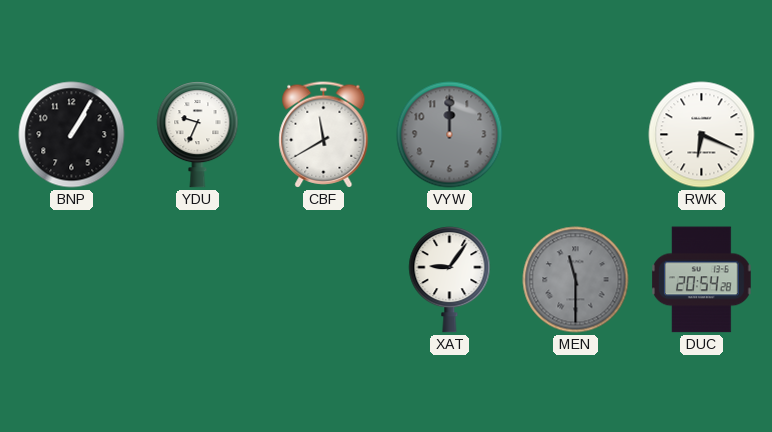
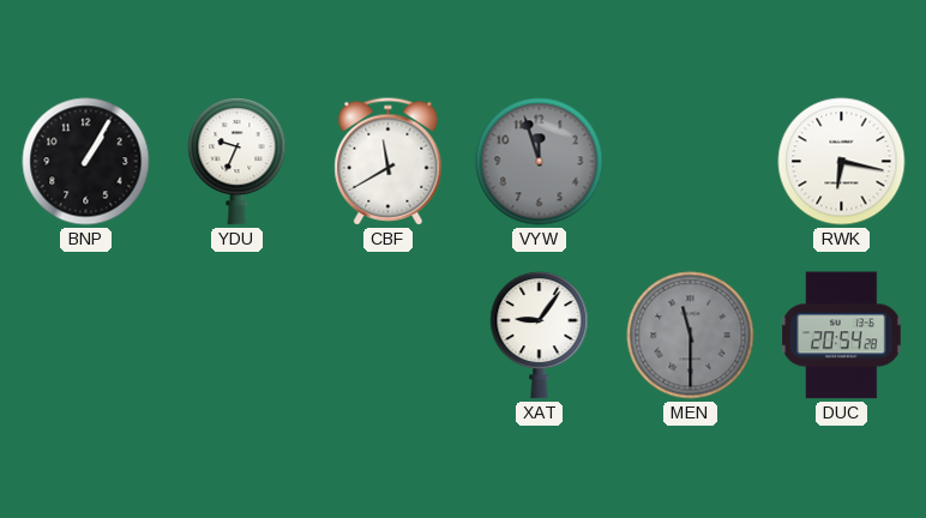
VYW: 12:00 -> 11:57 (540, 162)
RWK: 6:19 -> 6:17 (842, 162)
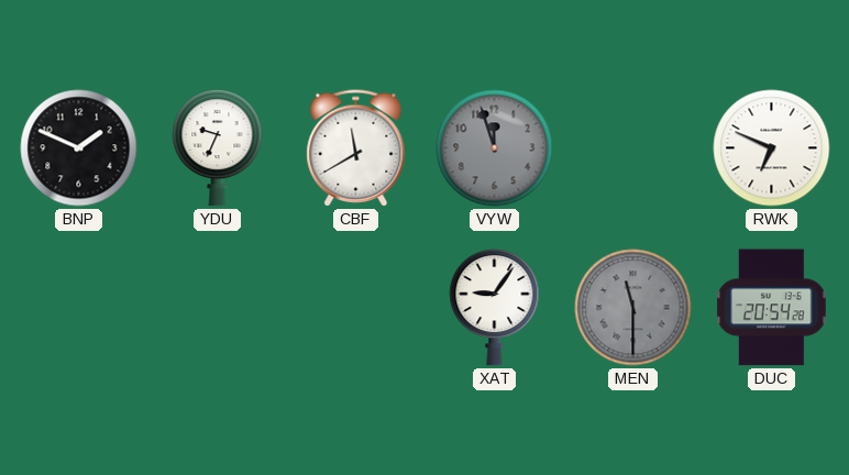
BNP: 1:05 -> 1:49 (79, 148)
RWK: 6:17 -> 6:49 (772, 148)
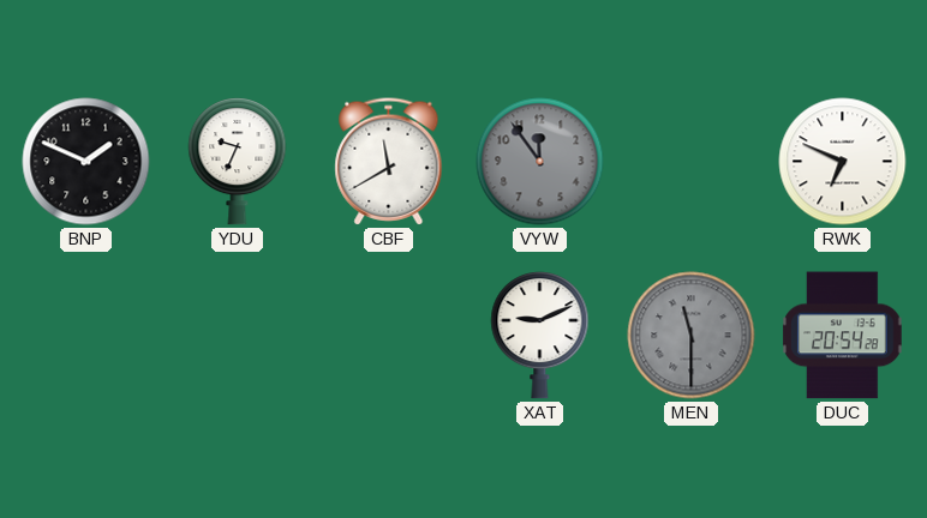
VYW: 11:57 -> 11:54 (540, 162)
XAT: 9:06 -> 9:11 (540, 336)
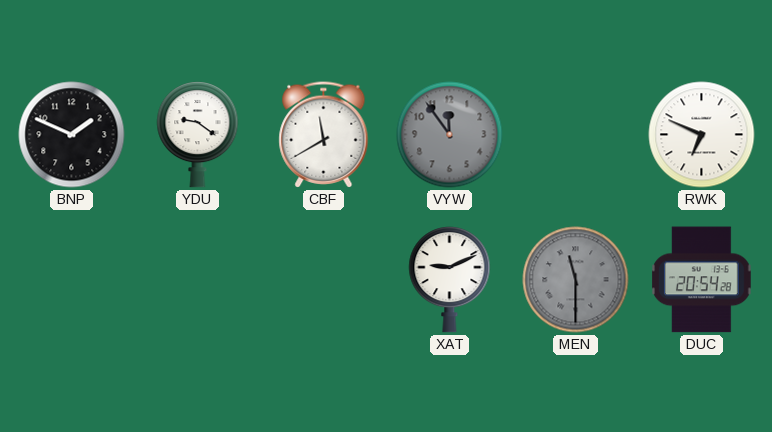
YDU: 9:34 -> 9:21 (198, 135)
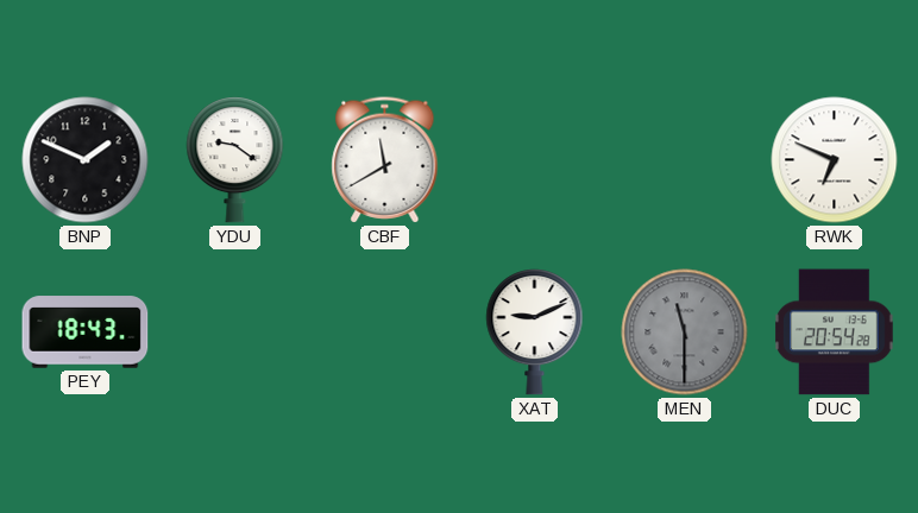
VYW: 11:54 -> none (450, 135)
PEY: none -> 18:43 (86, 332)
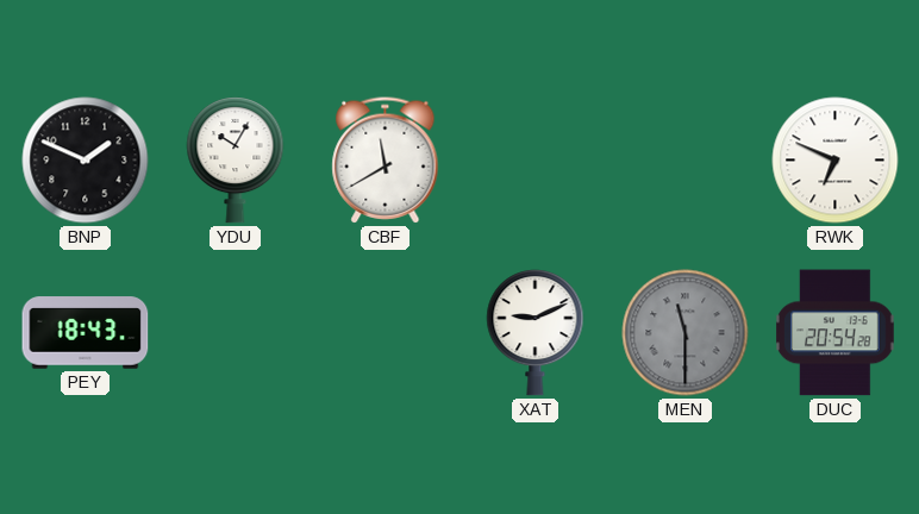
YDU: 9:21 -> 10:05 (236, 161)
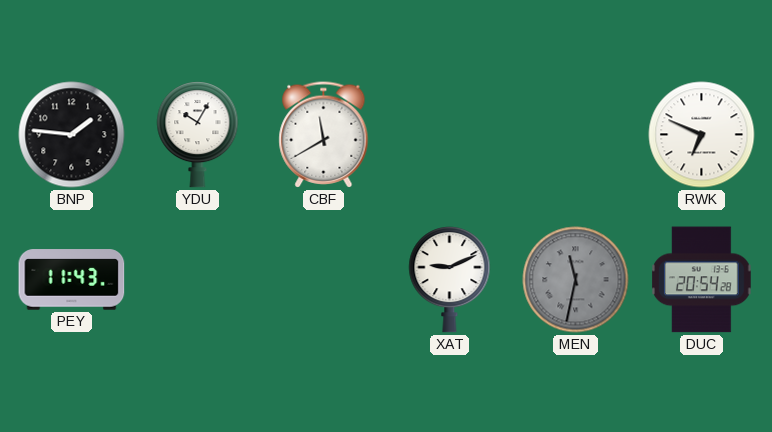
BNP: 1:49 -> 1:46 (72, 135)
PEY: 18:43 -> 11:43 (72, 280)
MEN: 11:30 -> 11:32 (576, 280)
